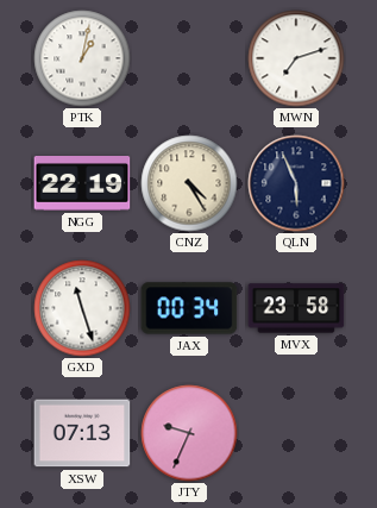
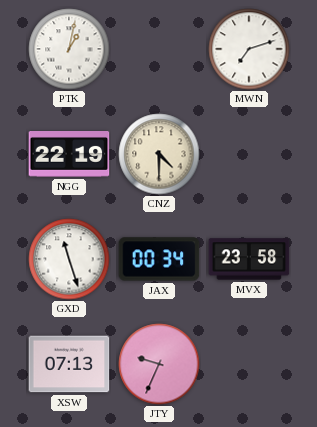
CNZ: 4:25 -> 4:30 (159, 154)
QLN: 5:56 -> none (296, 183)
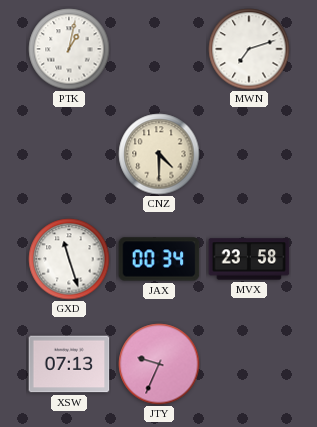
NGG: 22:19 -> none (69, 155)
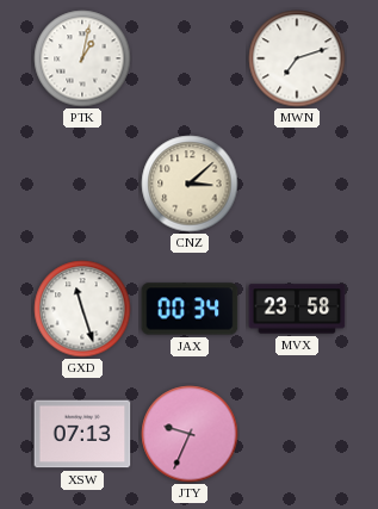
CNZ: 4:30 -> 3:08 (190, 184)
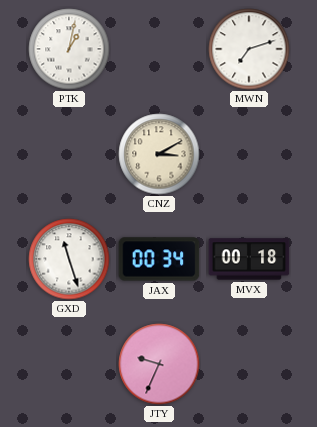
CNZ: 3:08 -> 3:10 (159, 154)
MVX: 23:58 -> 00:18 (249, 259)
XSW: 07:13 -> none (82, 434)
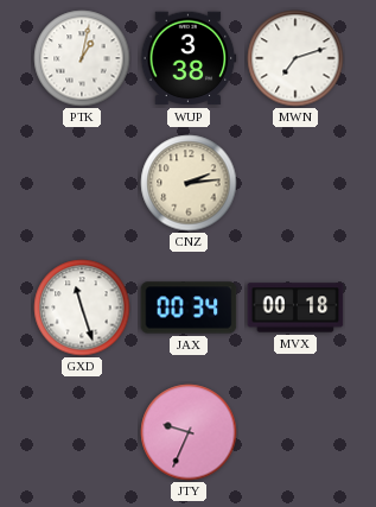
WUP: none -> 3:38 (189, 58)
CNZ: 3:10 -> 2:14 (189, 183)
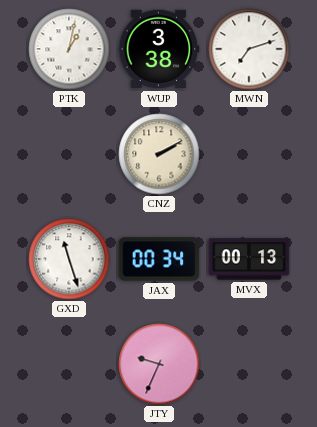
CNZ: 2:14 -> 2:10 (159, 154)
MVX: 00:18 -> 00:13 (249, 259)
